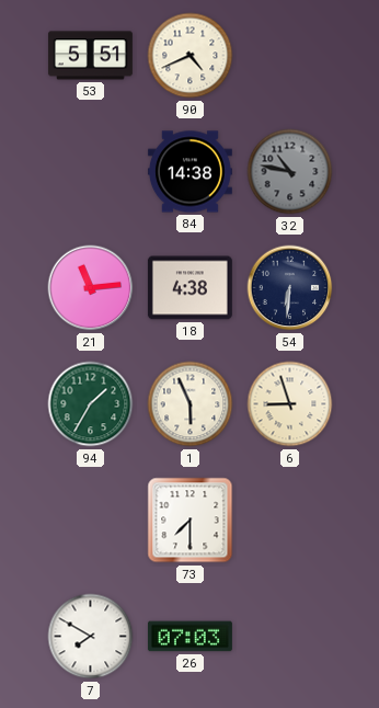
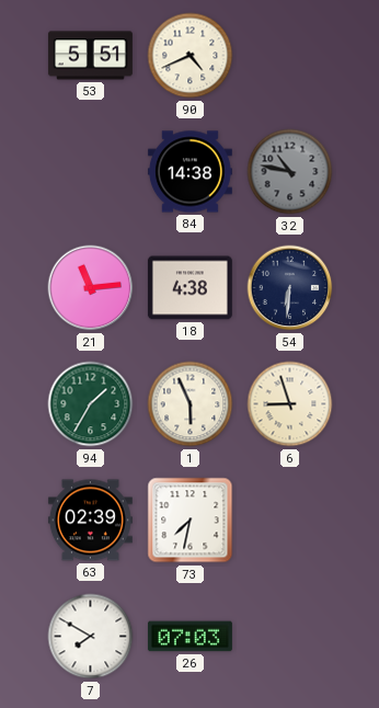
63: none -> 02:39 (90, 521)
73: 7:30 -> 7:32 (191, 521)
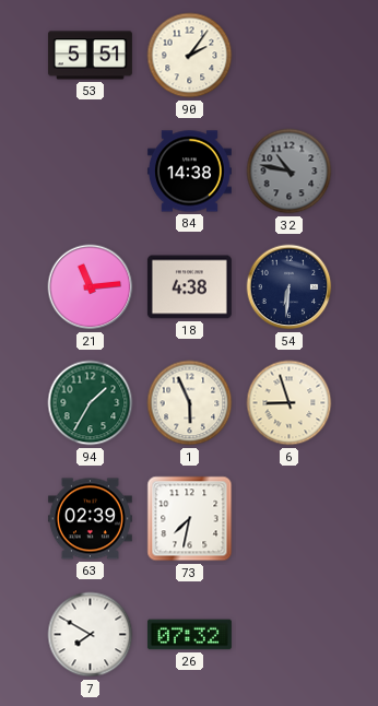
90: 4:41 -> 2:06 (190, 56)
26: 07:03 -> 07:32 (189, 635)
